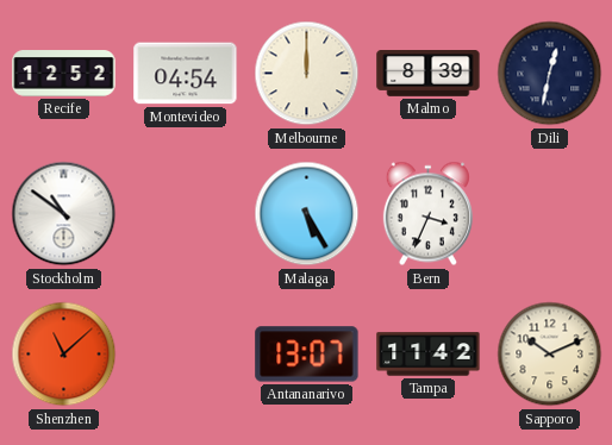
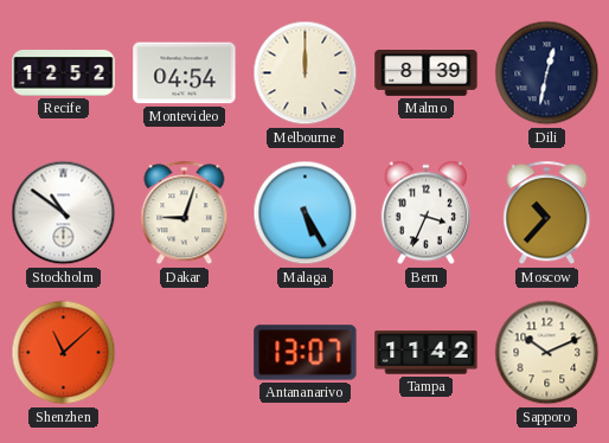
Dakar: none -> 9:03 (185, 213)
Moscow: none -> 10:37 (547, 213)
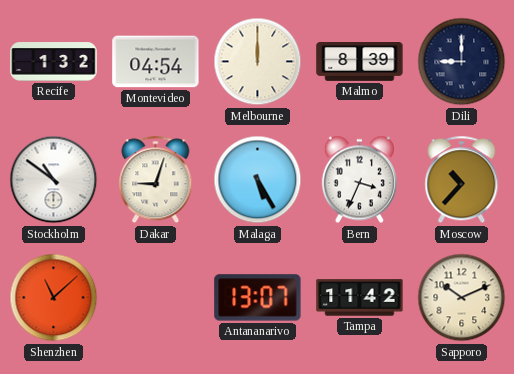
Recife: 12:52 -> 1:32 (54, 62)
Dili: 12:32 -> 9:00 (462, 62)
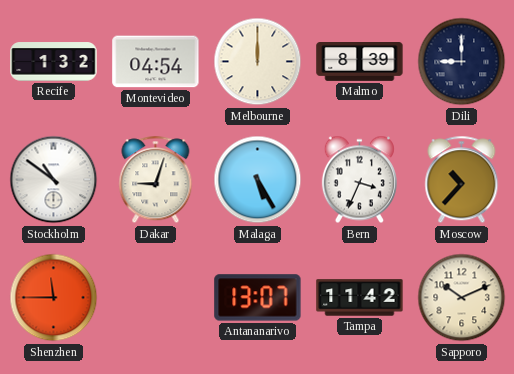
Shenzhen: 11:08 -> 11:45 (54, 298)
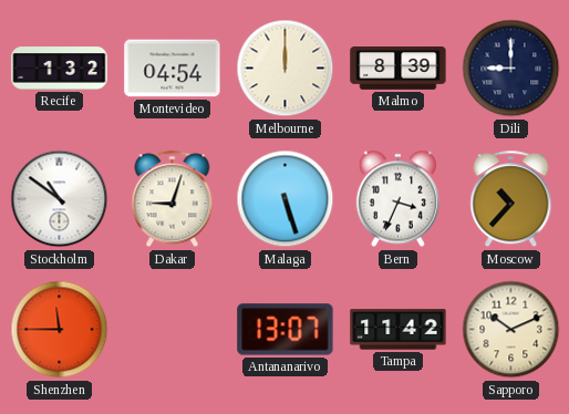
Malaga: 5:25 -> 5:27 (286, 199)
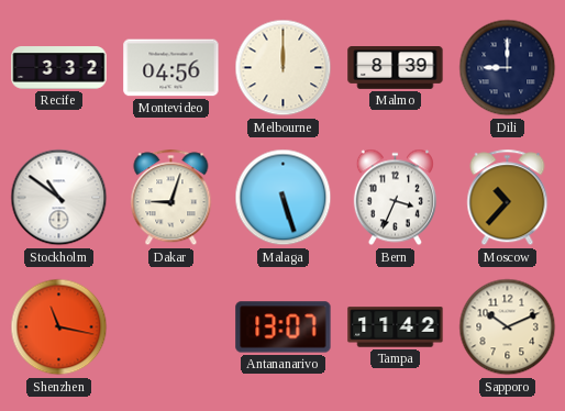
Recife: 1:32 -> 3:32 (59, 68)
Montevideo: 04:54 -> 04:56 (171, 68)
Shenzhen: 11:45 -> 11:17 (59, 327)
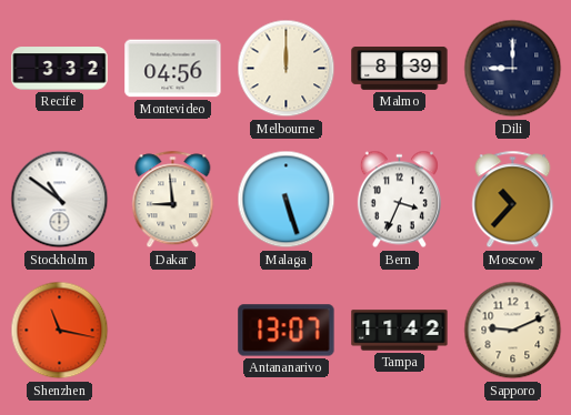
Dakar: 9:03 -> 8:59 (173, 200)
Sapporo: 10:11 -> 9:11 (513, 331)
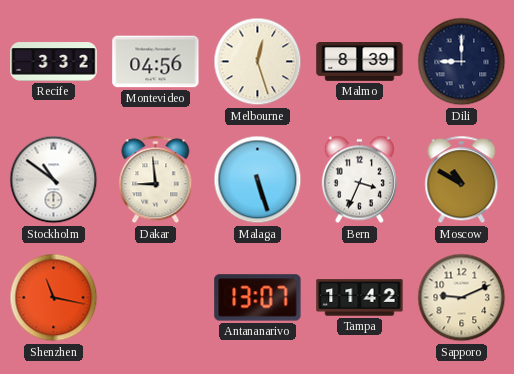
Melbourne: 12:00 -> 12:27 (258, 62)
Moscow: 10:37 -> 10:50 (462, 180)
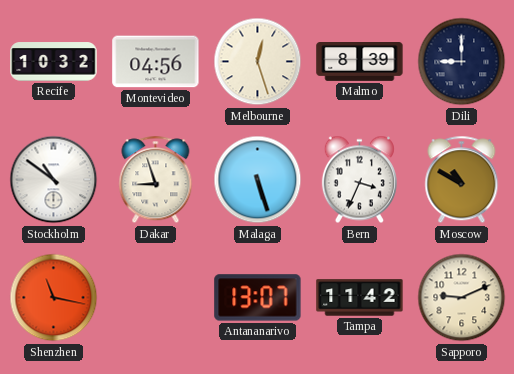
Recife: 3:32 -> 10:32 (54, 62)
Dakar: 8:59 -> 8:57 (156, 180)
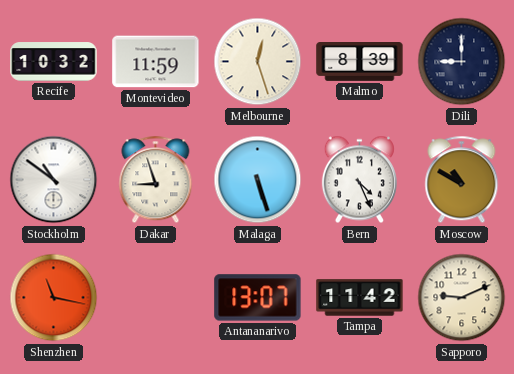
Montevideo: 04:56 -> 11:59 (156, 62)
Bern: 3:34 -> 4:26 (359, 180)
